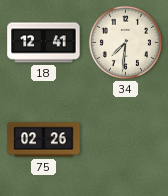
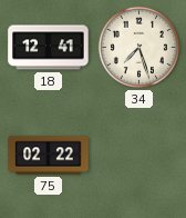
34: 7:31 -> 7:27 (138, 47)
75: 02:26 -> 02:22 (49, 156)
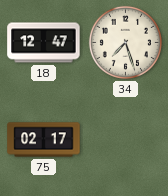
18: 12:41 -> 12:47 (44, 43)
75: 02:22 -> 02:17 (44, 140)
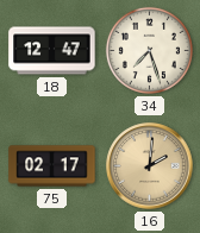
16: none -> 2:01 (150, 166)
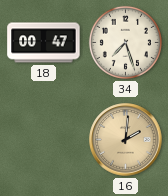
18: 12:47 -> 00:47 (44, 43)
75: 02:17 -> none (52, 166)
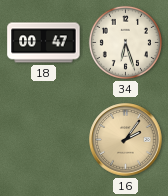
34: 7:27 -> 6:27 (125, 42)
16: 2:01 -> 2:06 (126, 140)
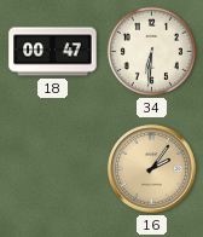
34: 6:27 -> 6:31 (151, 51)
